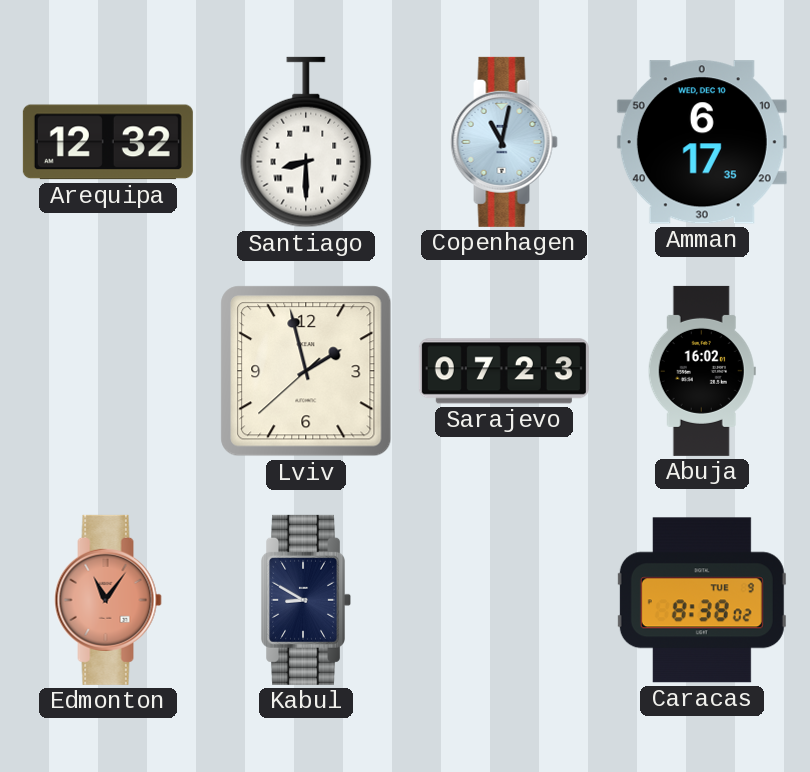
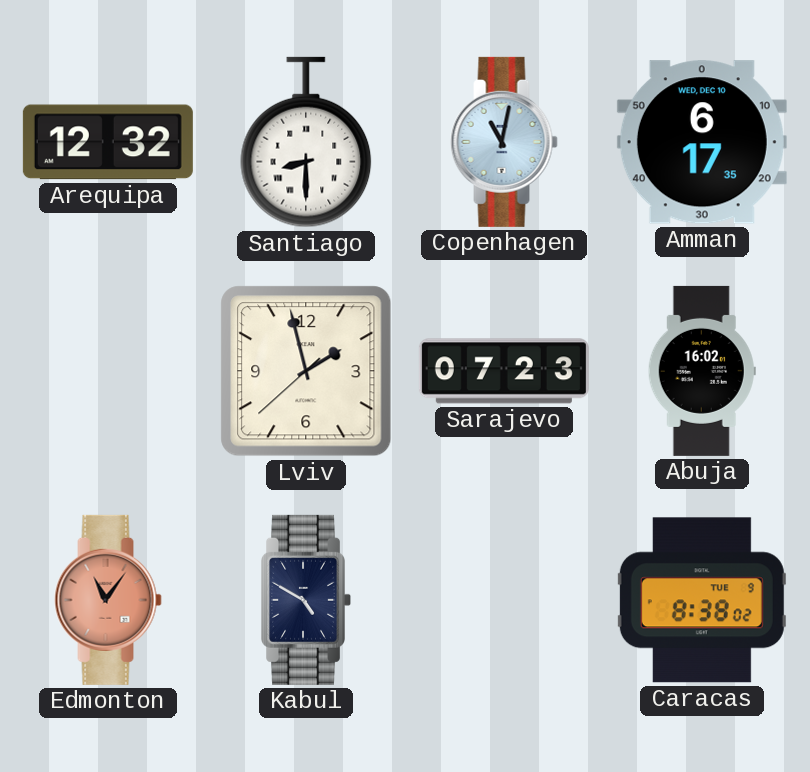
Kabul: 8:50 -> 4:50 (306, 600)
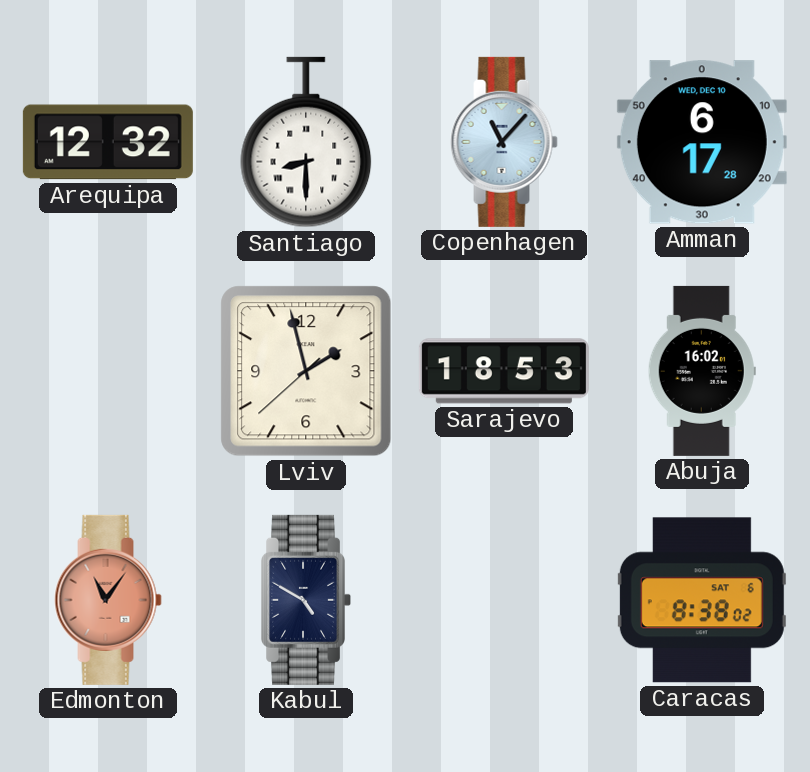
Copenhagen: 11:02 -> 11:07 (504, 142)
Amman: 6:17:35 -> 6:17:28 (702, 142)
Sarajevo: 07:23 -> 18:53 (504, 371)
Caracas date: TUE 9 -> SAT 6 (702, 600)
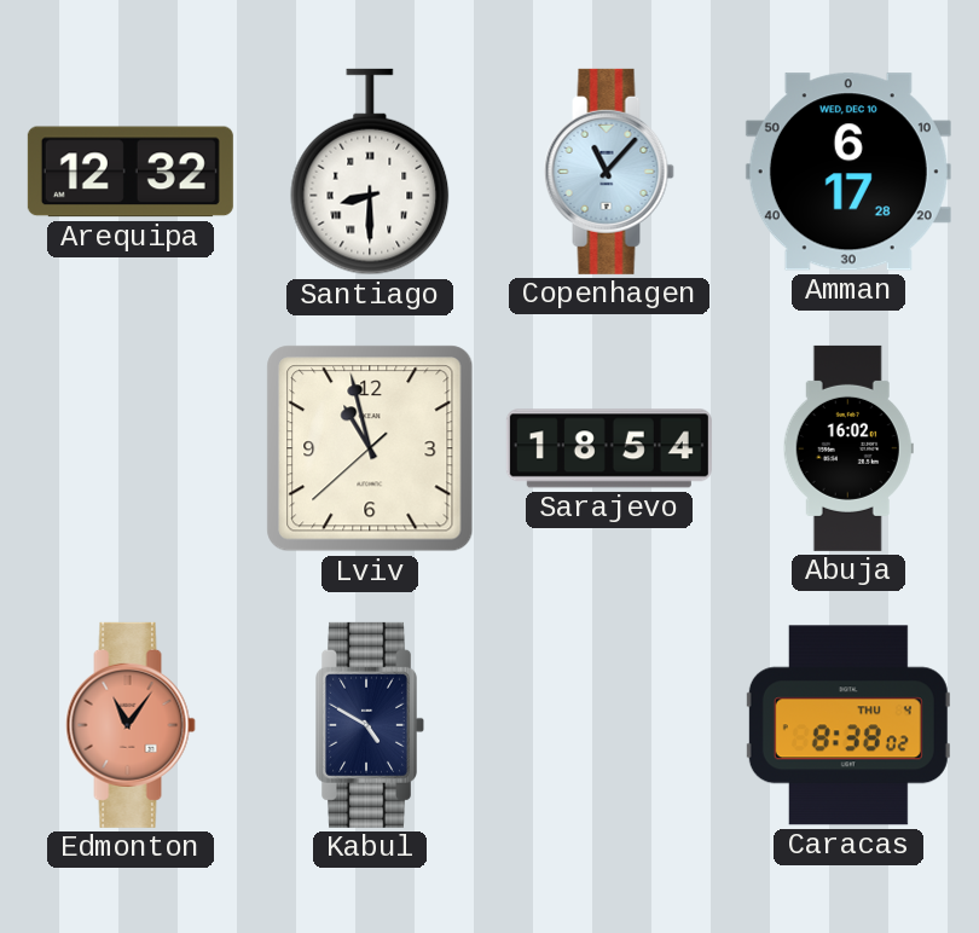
Lviv: 1:57 -> 10:57 (370, 448)
Sarajevo: 18:53 -> 18:54 (609, 448)
Caracas date: SAT 6 -> THU 4 (848, 725)
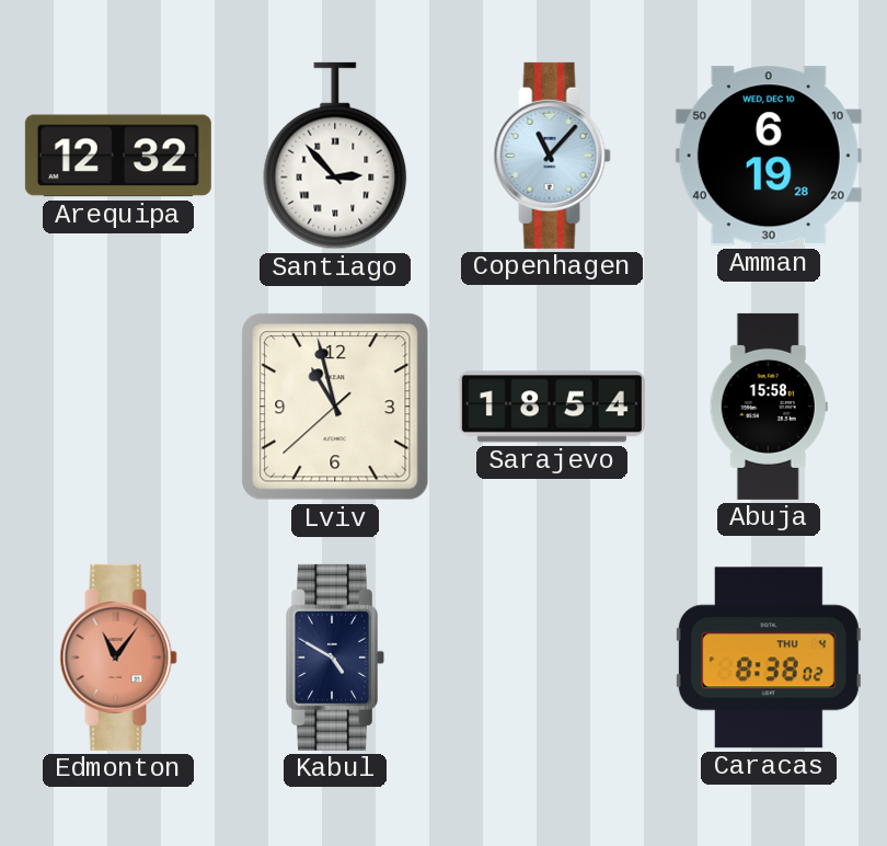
Santiago: 8:30 -> 2:53 (335, 156)
Amman: 6:17 -> 6:19 (769, 156)
Abuja: 16:02 -> 15:58 (769, 407)
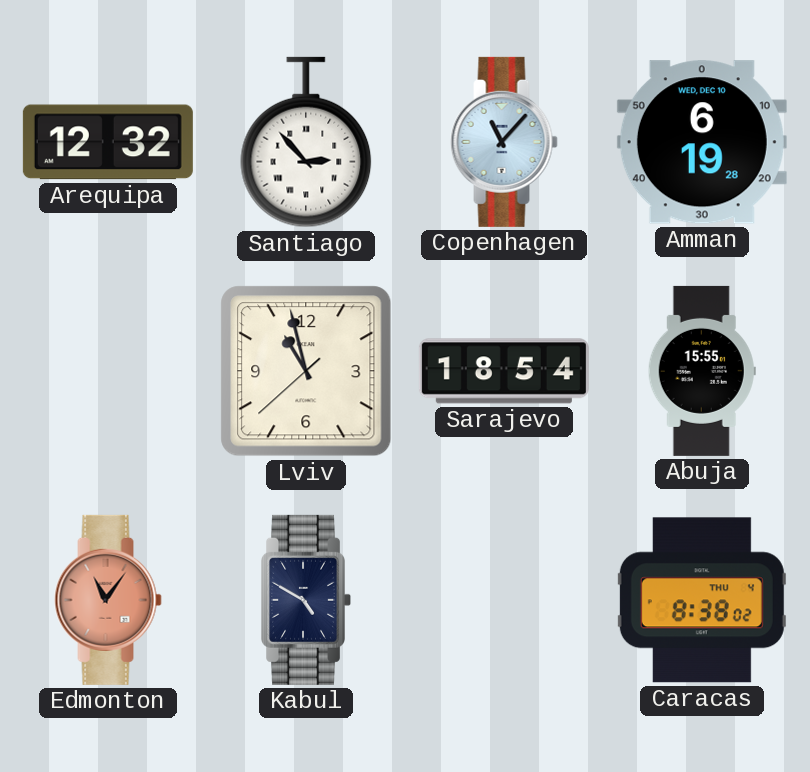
Abuja: 15:58 -> 15:55 (702, 371)
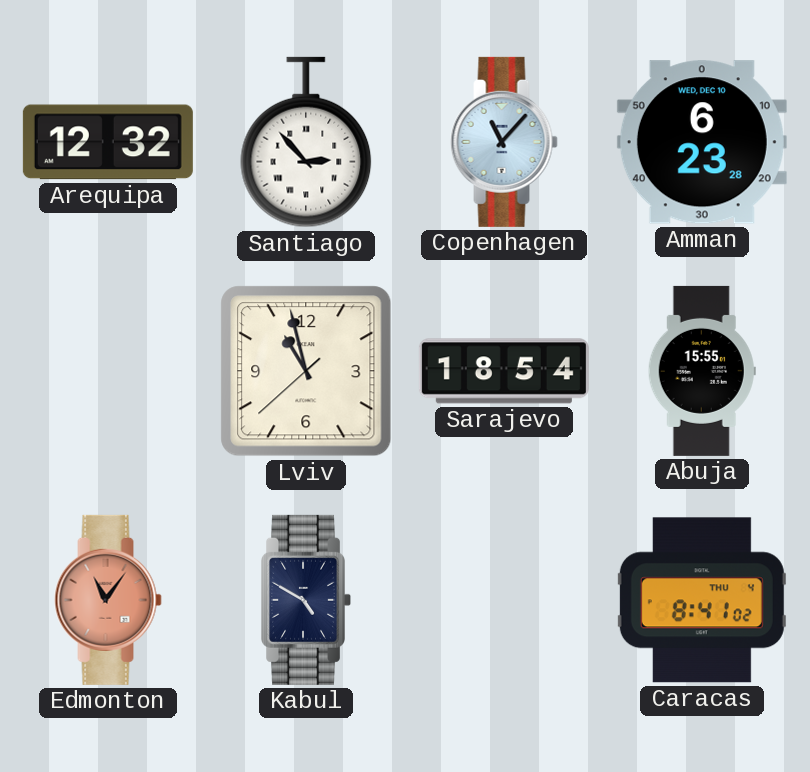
Amman: 6:19 -> 6:23 (702, 142)
Caracas: 8:38 -> 8:41 (702, 600)
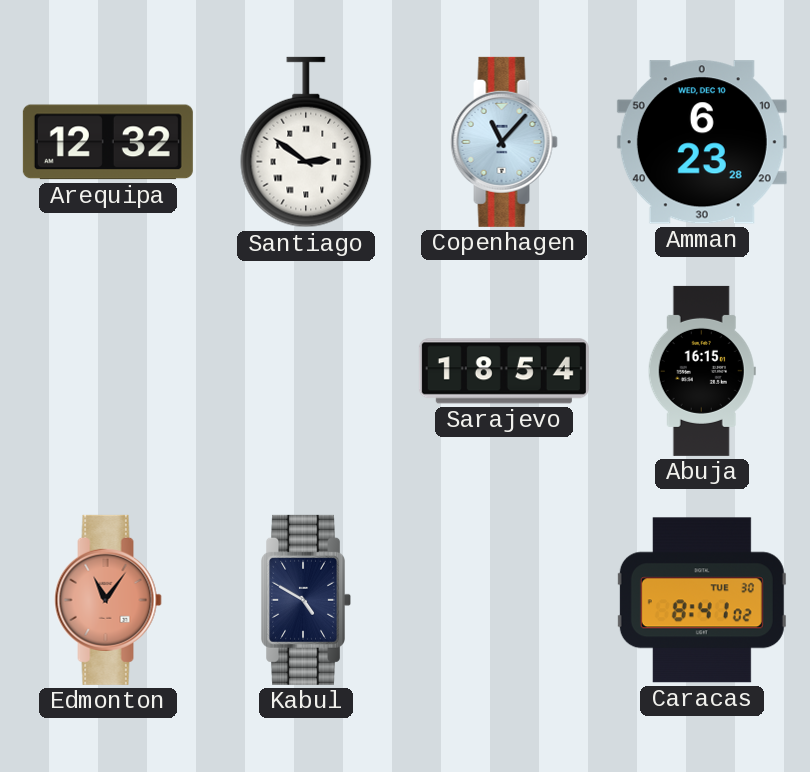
Santiago: 2:53 -> 2:51 (306, 142)
Lviv: 10:57 -> none (306, 371)
Abuja: 15:55 -> 16:15 (702, 371)
Caracas date: THU 4 -> TUE 30 (702, 600)
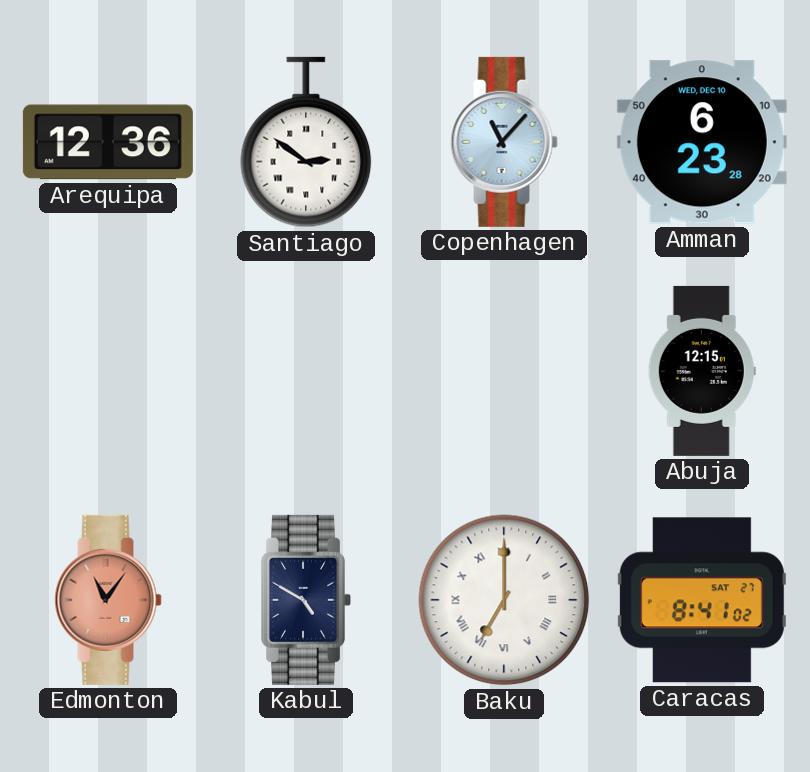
Arequipa: 12:32 -> 12:36 (108, 142)
Sarajevo: 18:54 -> none (504, 371)
Abuja: 16:15 -> 12:15 (702, 371)
Baku: none -> 7:00 (504, 600)
Caracas date: TUE 30 -> SAT 27 (702, 600)
